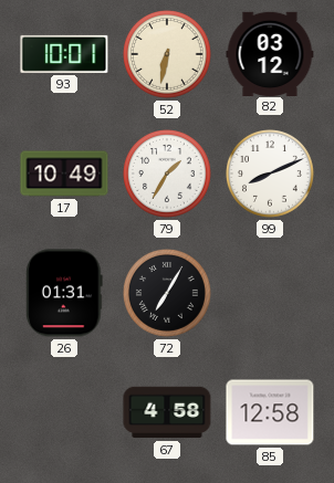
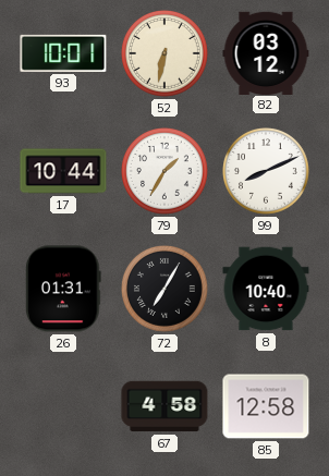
17: 10:49 -> 10:44 (63, 171)
8: none -> 10:40 (266, 289)
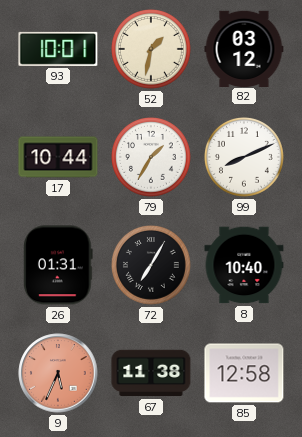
52: 6:32 -> 1:32 (152, 50)
9: none -> 5:34 (58, 373)
67: 4:58 -> 11:38 (151, 373)
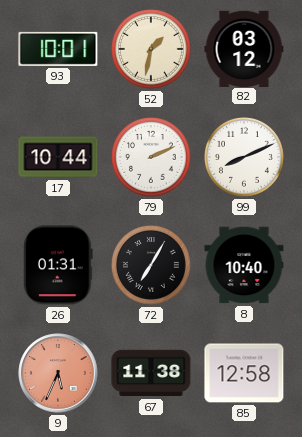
79: 1:35 -> 2:11 (152, 158)
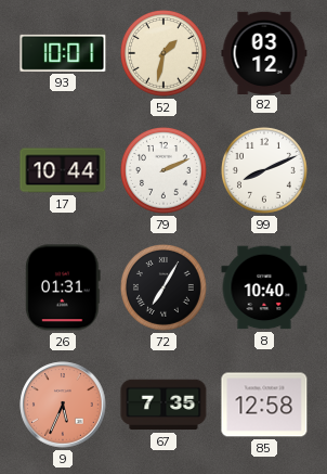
67: 11:38 -> 7:35 (163, 405)
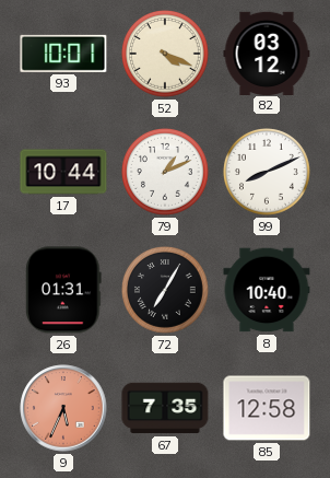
52: 1:32 -> 4:19 (166, 55)
79: 2:11 -> 1:11 (166, 173)
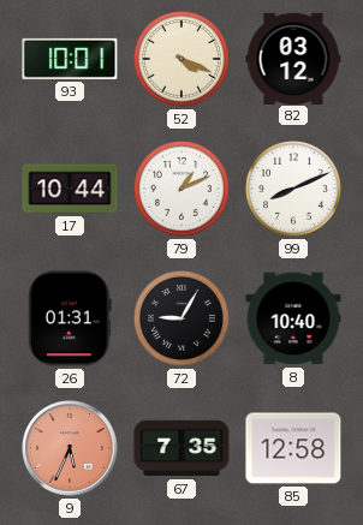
72: 7:05 -> 9:05 (183, 320)
